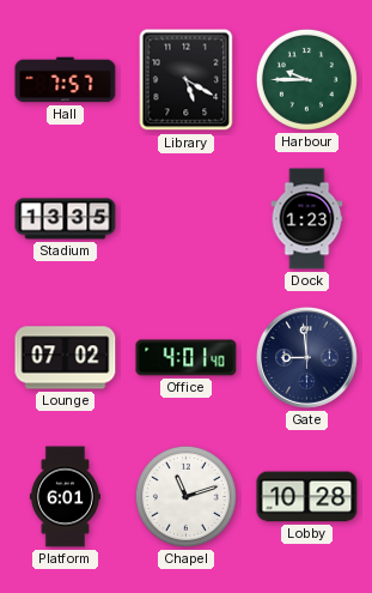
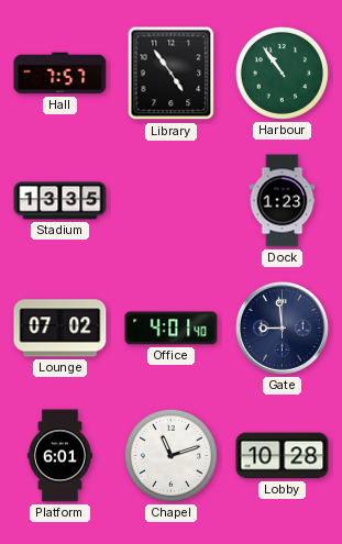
Library: 5:20 -> 4:54 (172, 74)
Harbour: 9:45 -> 10:54 (282, 73)
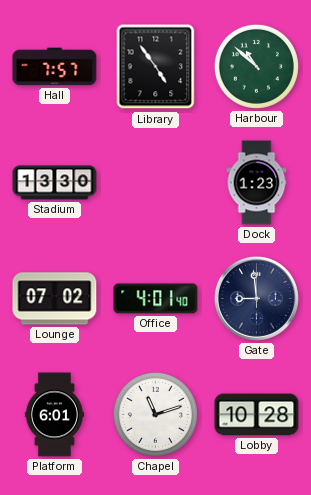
Harbour: 10:54 -> 10:52 (256, 66)
Stadium: 13:35 -> 13:30 (55, 183)
